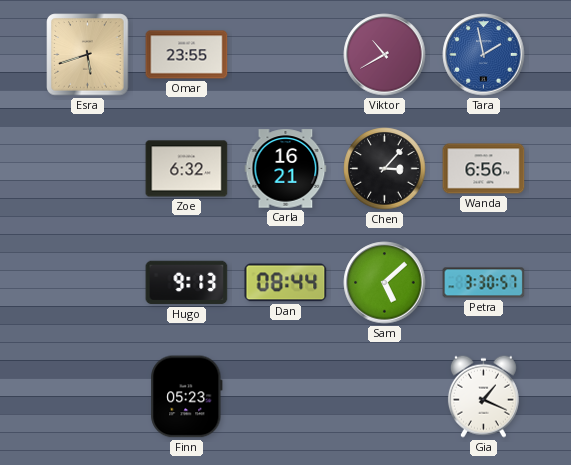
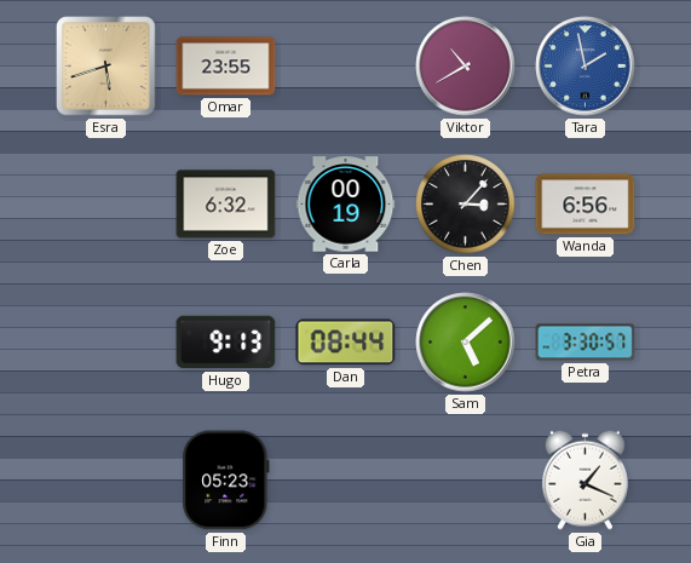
Carla: 16:21 -> 00:19 (346, 205)
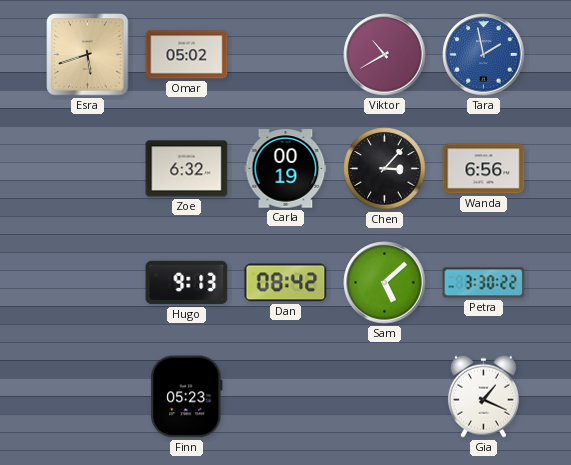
Omar: 23:55 -> 05:02 (187, 55)
Dan: 08:44 -> 08:42 (286, 283)
Petra: 3:30:57 -> 3:30:22 (484, 283)
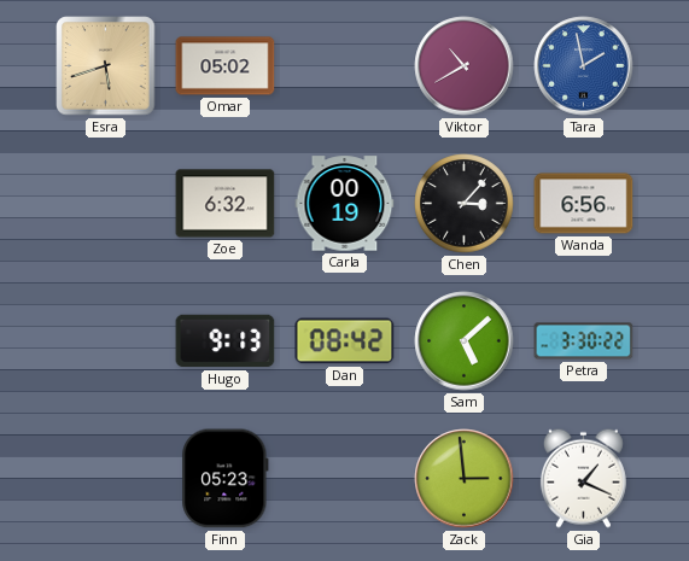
Zack: none -> 2:59 (465, 479)
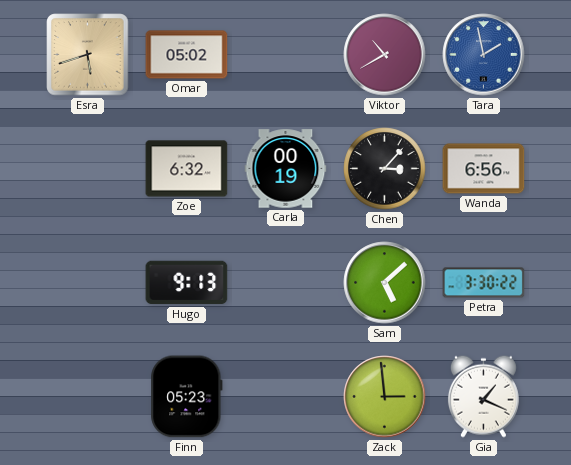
Dan: 08:42 -> none (345, 341)
